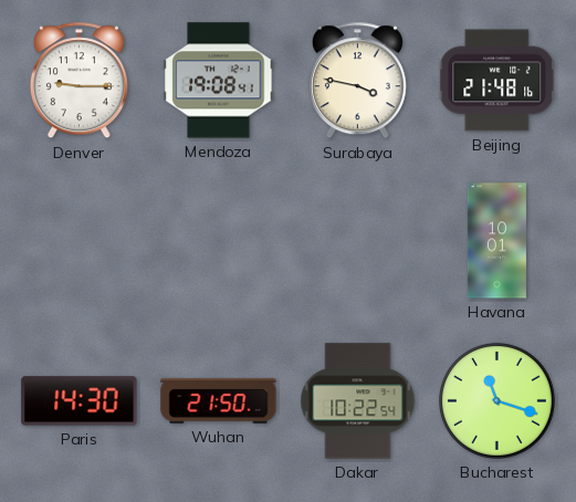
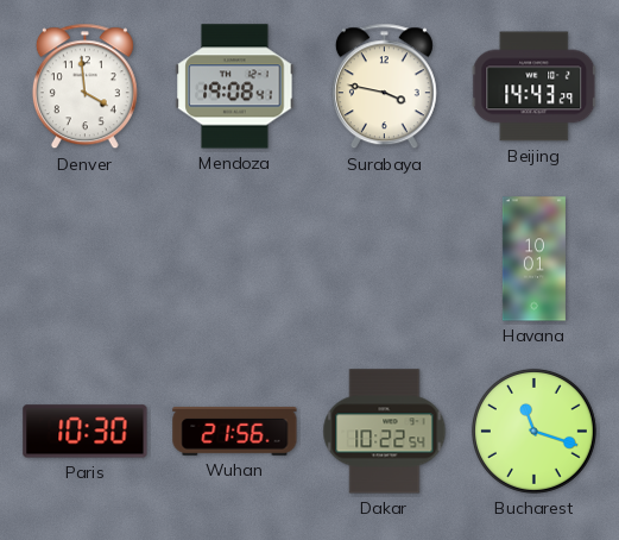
Denver: 9:15 -> 3:59 (84, 87)
Beijing: 21:48 -> 14:43 (535, 87)
Paris: 14:30 -> 10:30 (86, 432)
Wuhan: 21:50 -> 21:56 (235, 431)
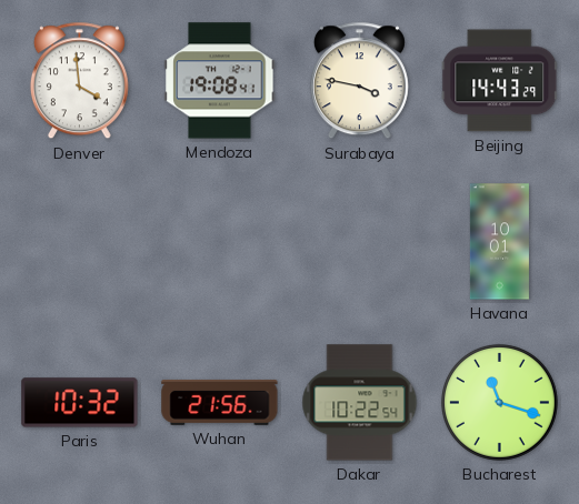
Paris: 10:30 -> 10:32 (80, 403)
